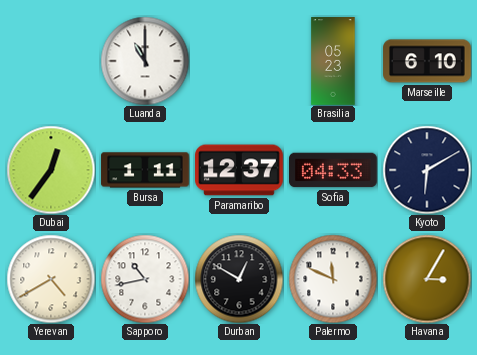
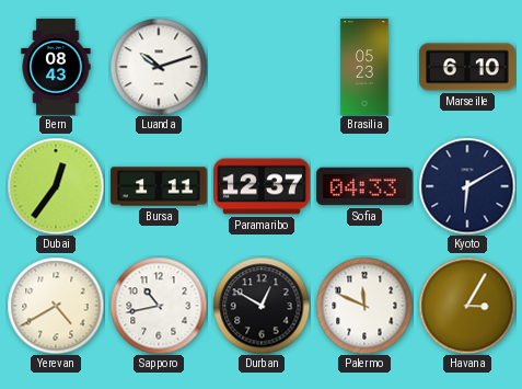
Bern: none -> 08:43 (56, 67)
Luanda: 11:00 -> 10:12 (159, 67)
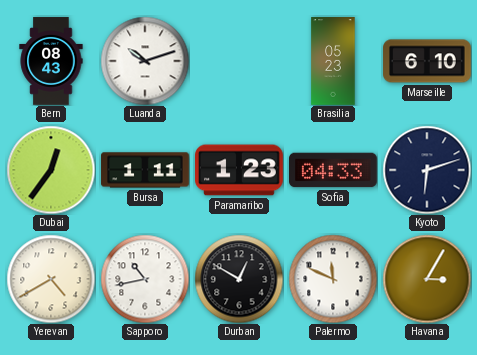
Paramaribo: 12:37 -> 1:23 (239, 170)
Kyoto: 6:10 -> 6:12 (427, 170)
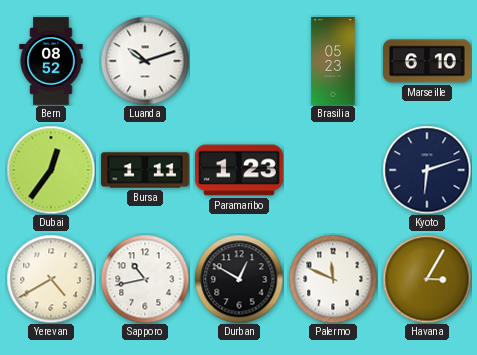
Bern: 08:43 -> 08:52 (51, 61)
Sofia: 04:33 -> none (334, 170)
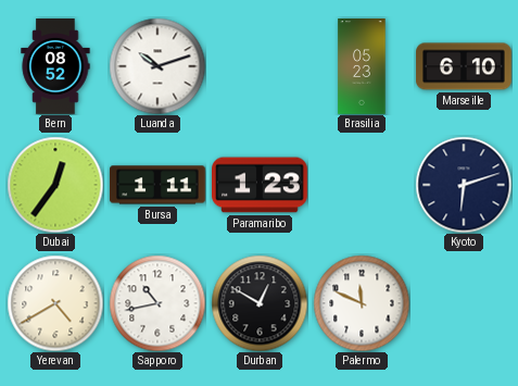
Havana: 3:05 -> none (427, 279)
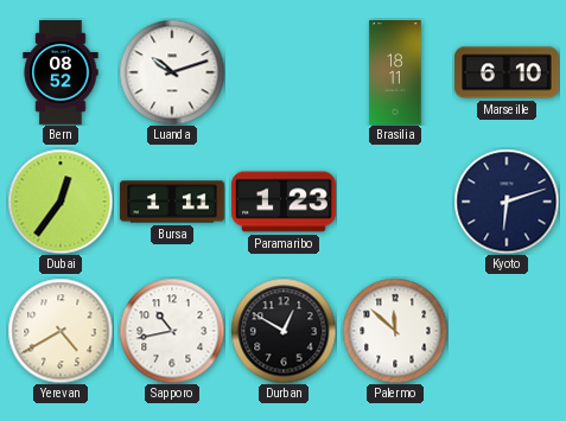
Brasilia: 05:23 -> 18:11 (395, 72)
Palermo: 11:49 -> 11:52 (395, 331)
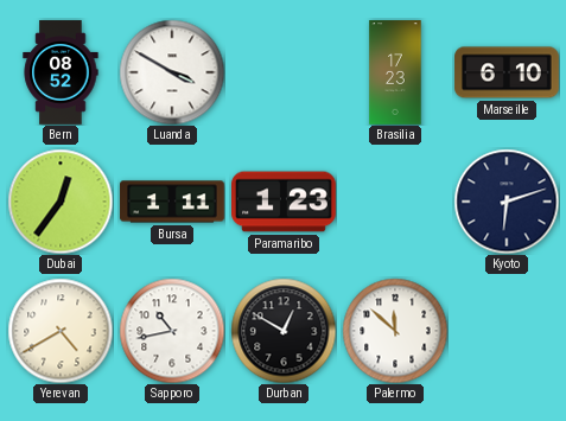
Luanda: 10:12 -> 3:50 (172, 72)
Brasilia: 18:11 -> 17:23 (395, 72)
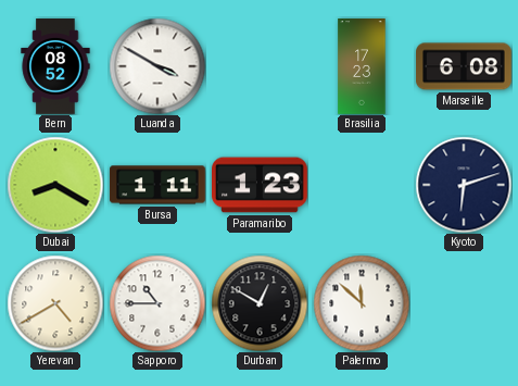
Marseille: 6:10 -> 6:08 (464, 66)
Dubai: 12:36 -> 8:20 (55, 185)
Sapporo: 10:43 -> 10:45 (157, 303)
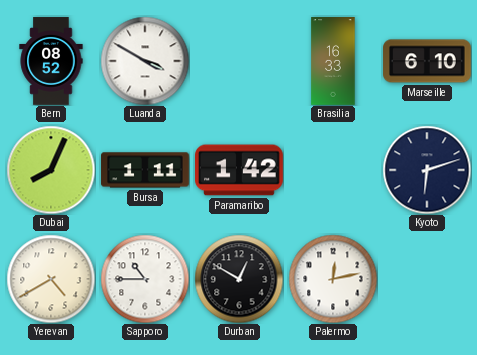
Brasilia: 17:23 -> 16:33 (333, 61)
Marseille: 6:08 -> 6:10 (427, 61)
Dubai: 8:20 -> 8:04 (51, 170)
Paramaribo: 1:23 -> 1:42 (239, 170)
Palermo: 11:52 -> 12:13 (333, 279)
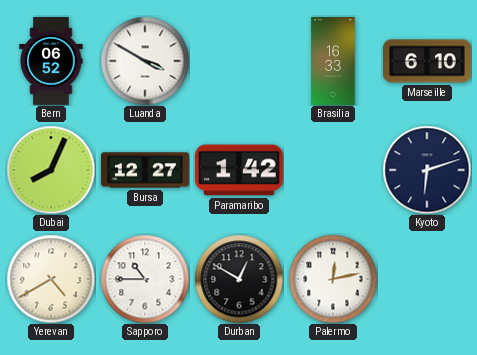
Bern: 08:52 -> 06:52 (51, 61)
Bursa: 1:11 -> 12:27 (145, 170)
